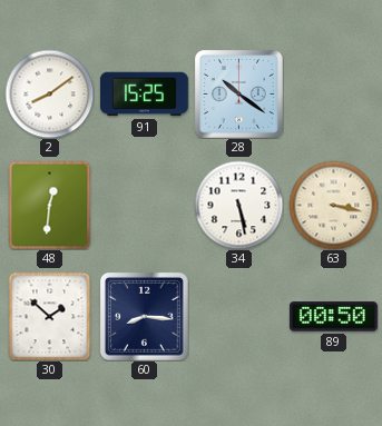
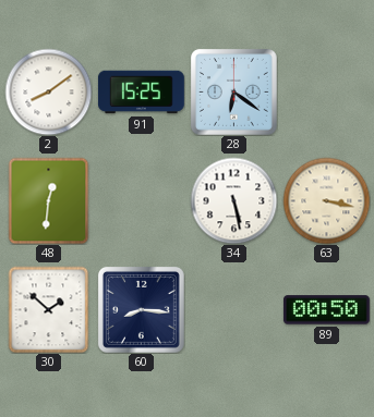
28: 10:21 -> 6:21 (233, 91)
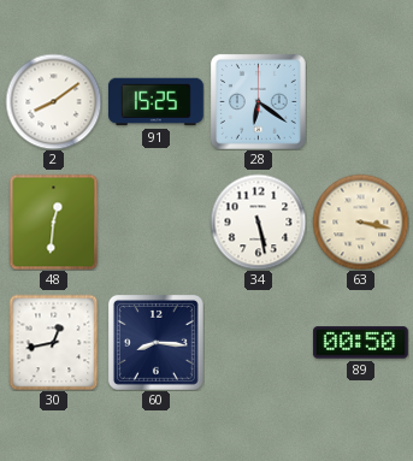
30: 1:52 -> 12:43 (54, 342)
